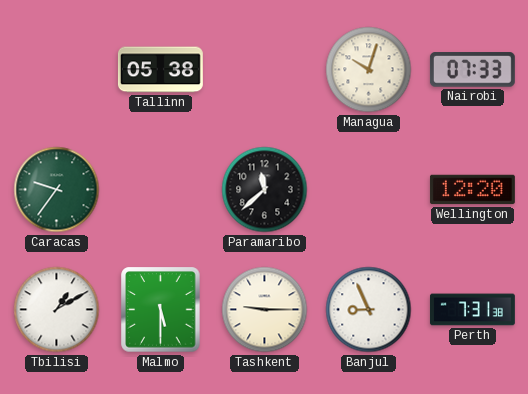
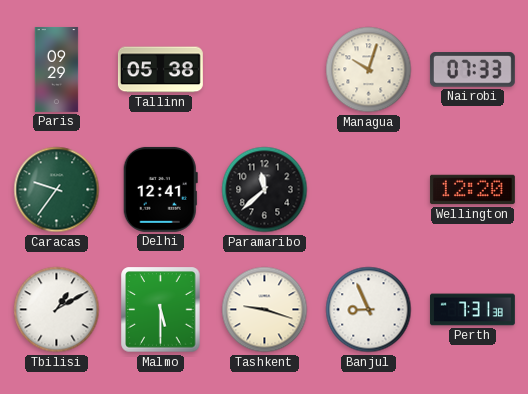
Paris: none -> 09:29 (57, 69)
Delhi: none -> 12:41 (160, 189)
Tashkent: 9:15 -> 9:18 (265, 310)
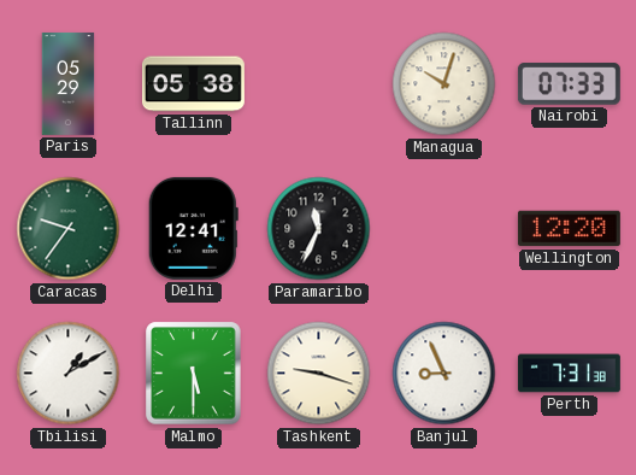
Paris: 09:29 -> 05:29 (69, 83)
Paramaribo: 11:38 -> 11:34 (319, 229)
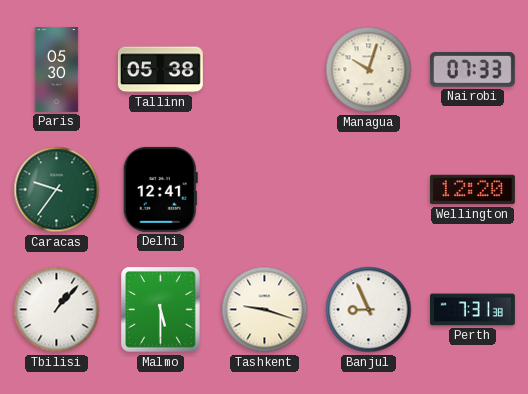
Paris: 05:29 -> 05:30 (57, 69)
Paramaribo: 11:34 -> none (319, 229)
Tbilisi: 1:10 -> 1:07 (57, 310)
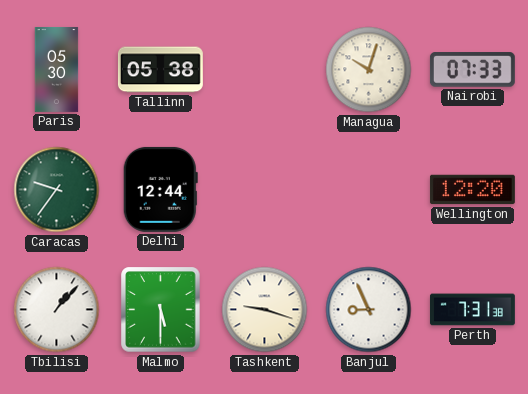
Delhi: 12:41 -> 12:44 (160, 189)
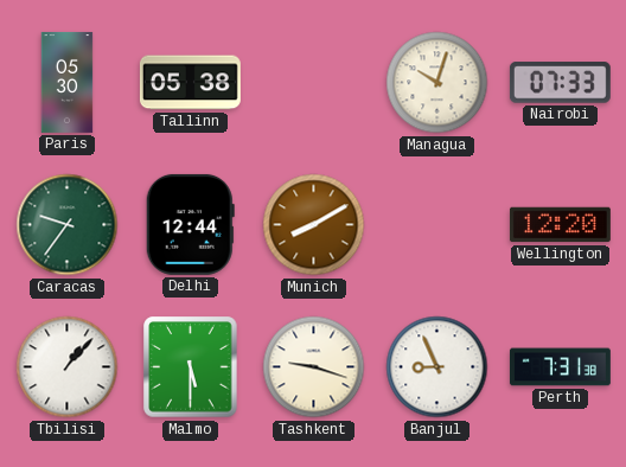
Munich: none -> 8:10 (314, 225)
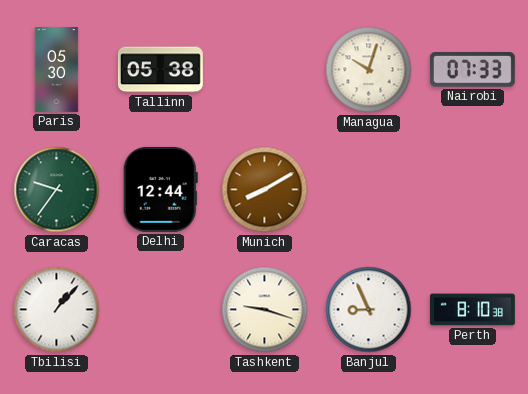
Wellington: 12:20 -> none (560, 225)
Malmo: 5:30 -> none (191, 367)
Perth: 7:31 -> 8:10 (472, 310)
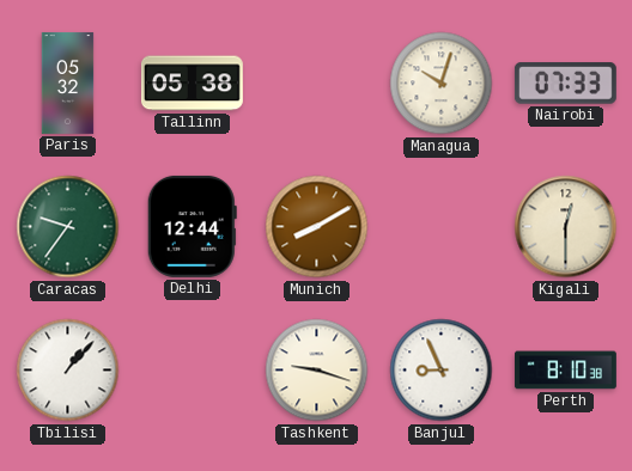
Paris: 05:30 -> 05:32 (68, 82)
Kigali: none -> 12:30 (566, 227)
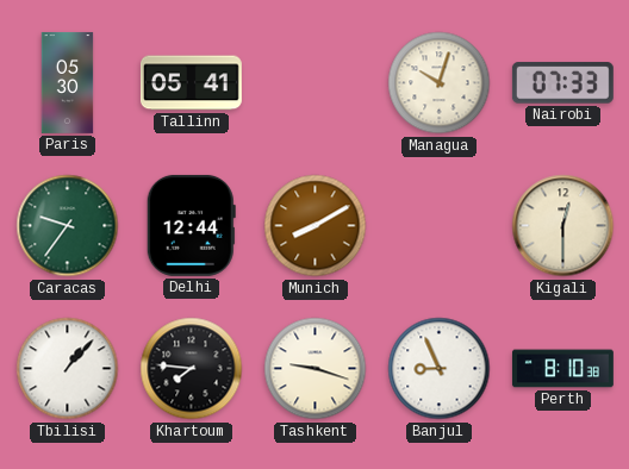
Paris: 05:32 -> 05:30 (68, 82)
Tallinn: 05:38 -> 05:41 (191, 83)
Khartoum: none -> 7:46 (192, 369)
